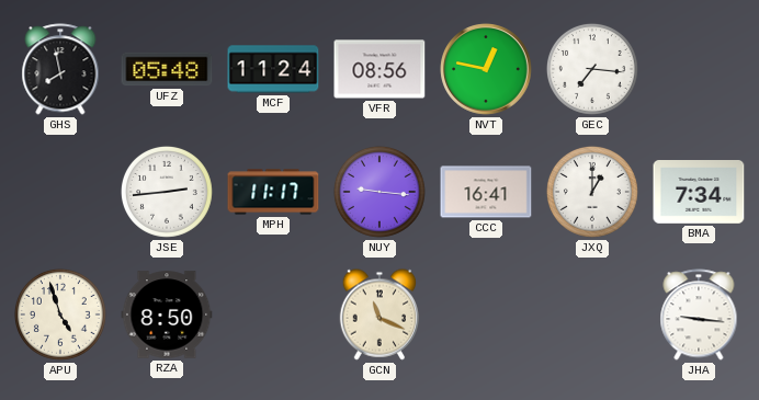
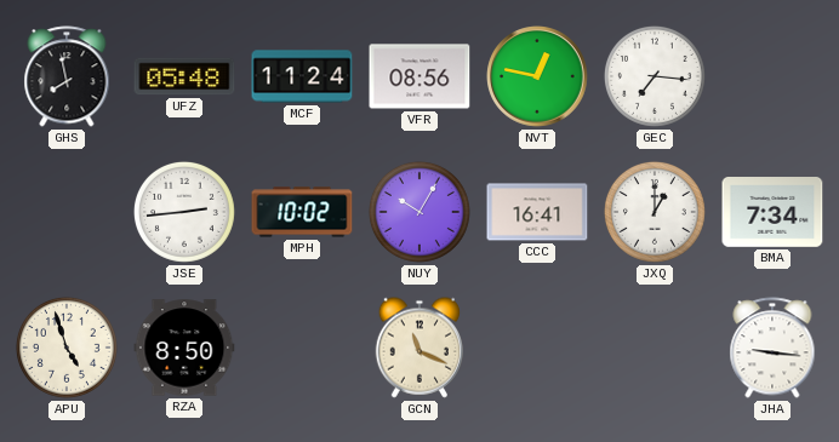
MPH: 11:17 -> 10:02 (302, 212)
NUY: 9:16 -> 10:05 (419, 212)
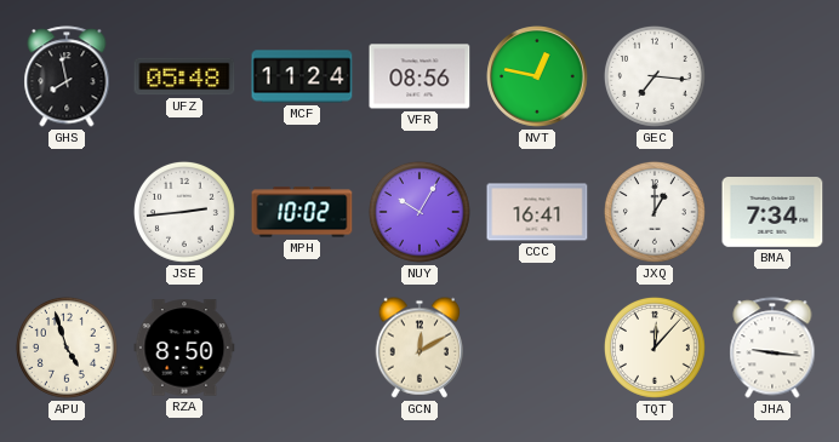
GCN: 11:19 -> 12:10 (418, 348)
TQT: none -> 12:07 (655, 348)
